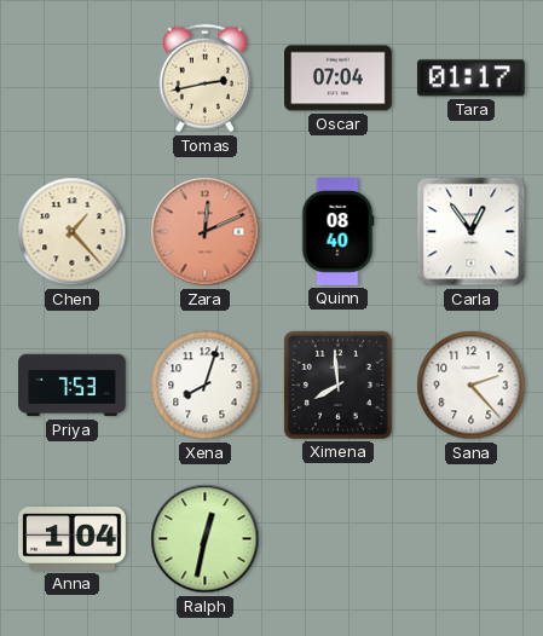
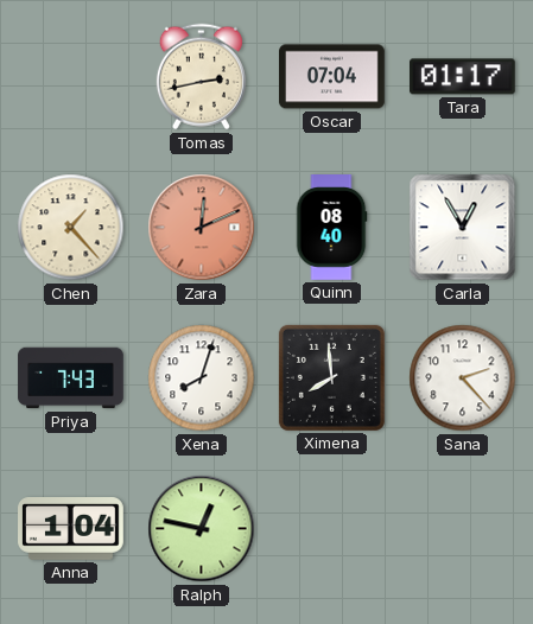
Carla: 12:54 -> 12:55 (463, 228)
Priya: 7:53 -> 7:43 (71, 378)
Ralph: 12:32 -> 12:47 (202, 529)
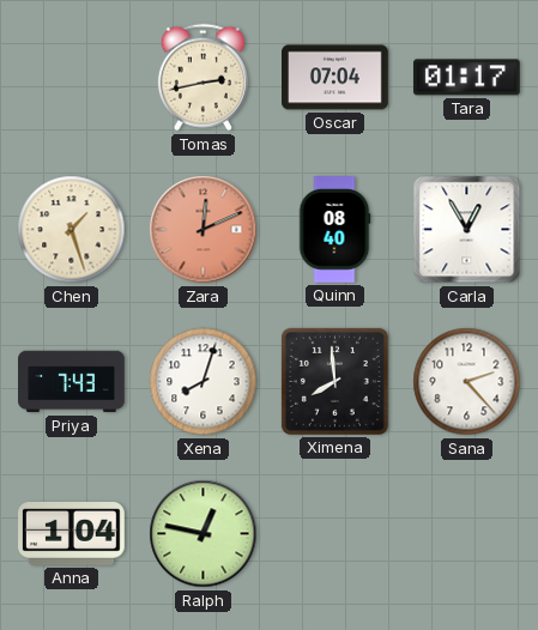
Chen: 1:23 -> 1:27 (72, 230)
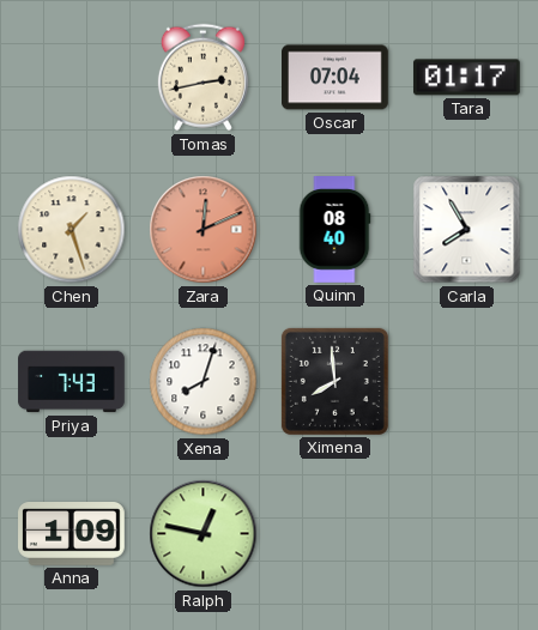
Carla: 12:55 -> 7:55 (467, 230)
Sana: 2:23 -> none (467, 382)
Anna: 1:04 -> 1:09 (72, 534)
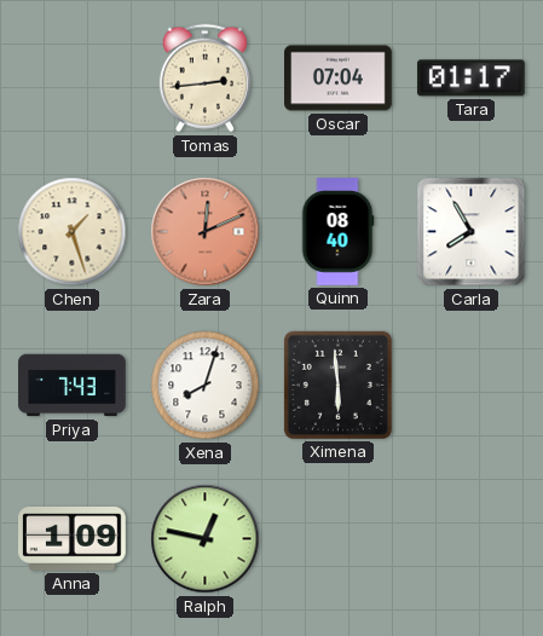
Tomas: 2:43 -> 2:44 (204, 79)
Ximena: 7:59 -> 5:59 (337, 385)
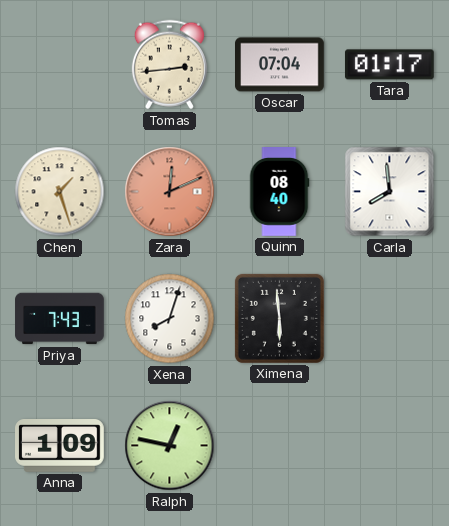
Carla: 7:55 -> 7:59 (390, 192)
